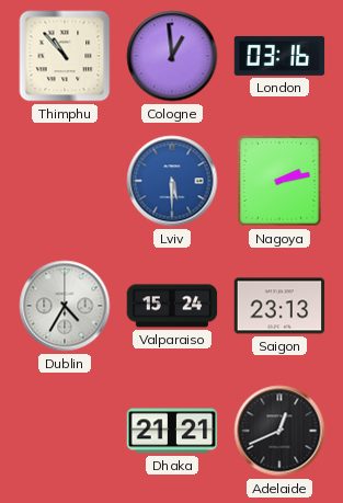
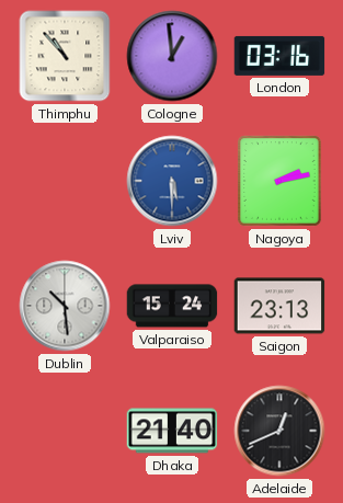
Dublin: 4:35 -> 10:29 (65, 306)
Dhaka: 21:21 -> 21:40 (172, 431)
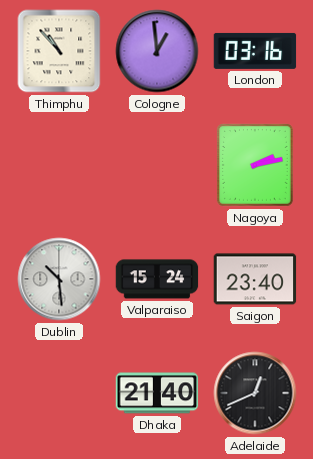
Lviv: 5:30 -> none (172, 181)
Saigon: 23:13 -> 23:40 (255, 279)
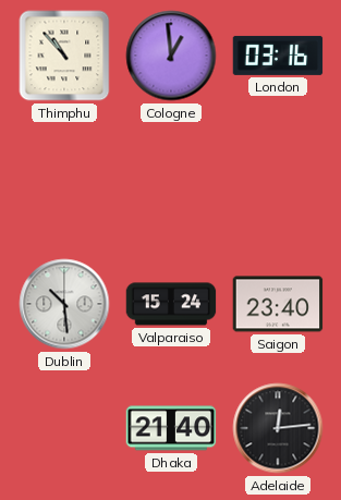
Nagoya: 2:13 -> none (255, 165)
Adelaide: 12:41 -> 12:14 (278, 428)
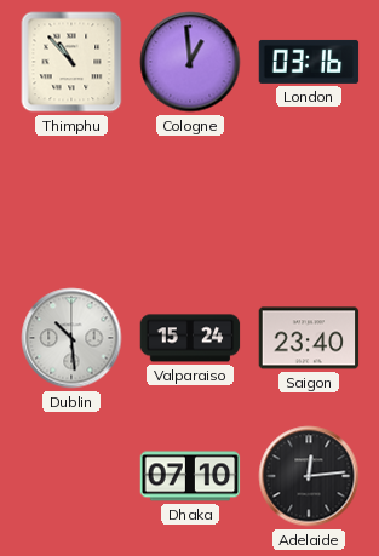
Dhaka: 21:40 -> 07:10 (190, 476)
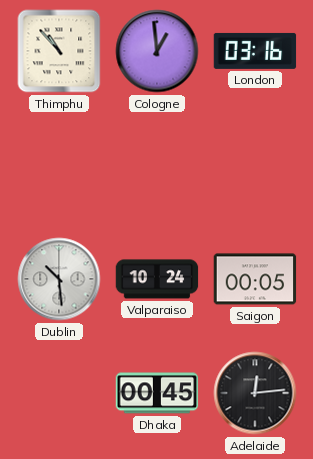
Valparaiso: 15:24 -> 10:24 (157, 279)
Saigon: 23:40 -> 00:05 (255, 279)
Dhaka: 07:10 -> 00:45 (157, 393)
